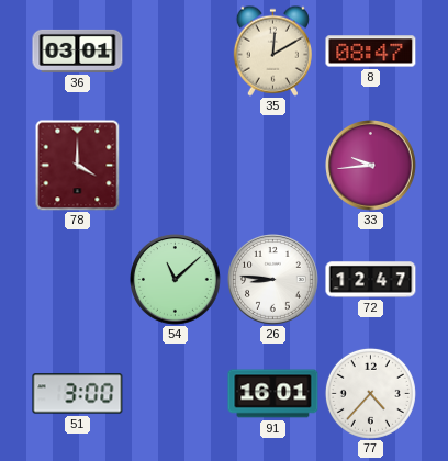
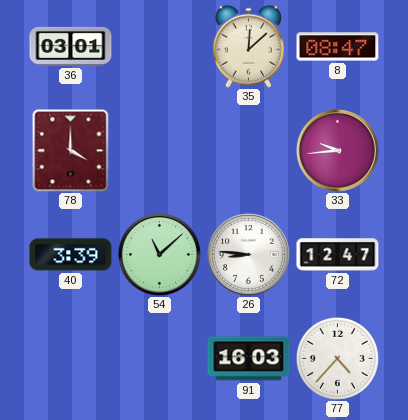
35: 12:10 -> 12:08 (248, 46)
40: none -> 3:39 (71, 255)
51: 3:00 -> none (78, 394)
91: 16:01 -> 16:03 (249, 359)
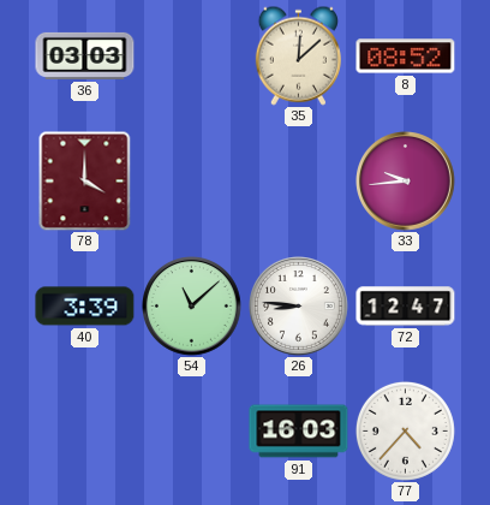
36: 03:01 -> 03:03 (85, 55)
8: 08:47 -> 08:52 (406, 57)
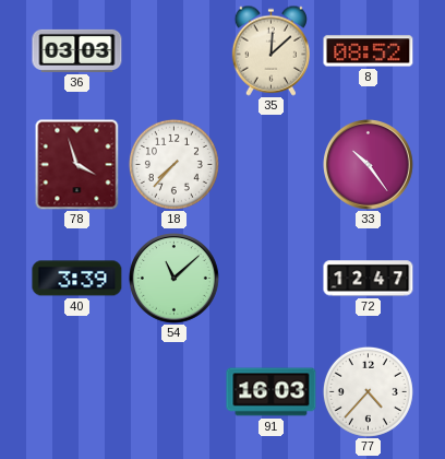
78: 4:00 -> 3:57 (77, 164)
18: none -> 7:37 (173, 164)
33: 9:44 -> 10:24 (369, 165)
26: 8:46 -> none (299, 307)
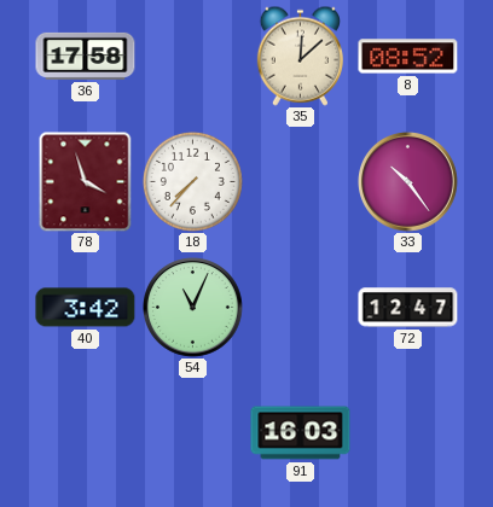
36: 03:03 -> 17:58 (86, 56)
40: 3:39 -> 3:42 (86, 308)
54: 11:08 -> 11:04 (193, 308)
77: 4:37 -> none (368, 391)
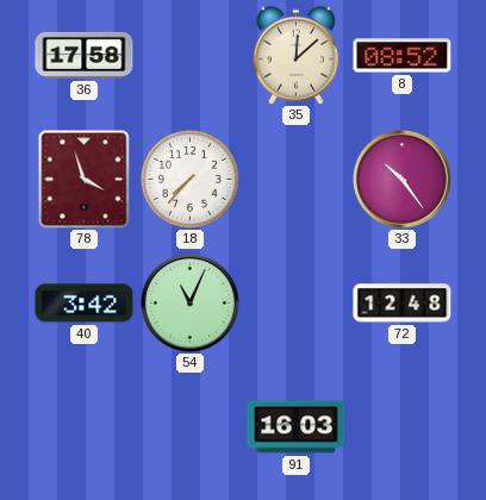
72: 12:47 -> 12:48 (403, 304)
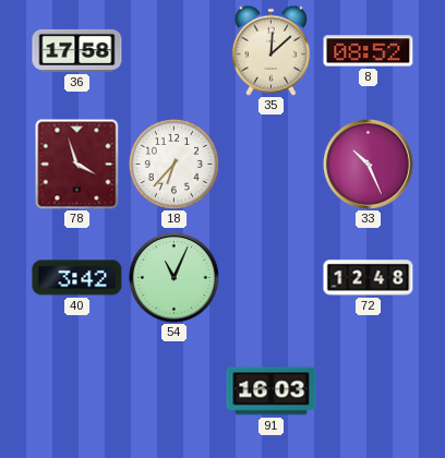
18: 7:37 -> 6:37 (173, 164)
33: 10:24 -> 10:26 (369, 165)
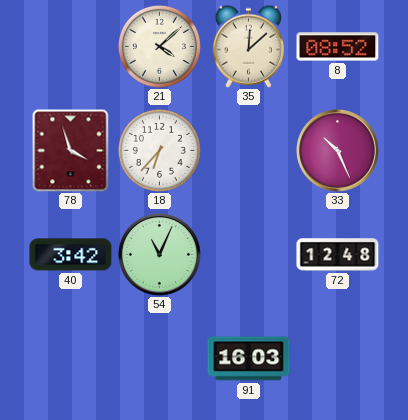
36: 17:58 -> none (77, 50)
21: none -> 4:08 (159, 46)
